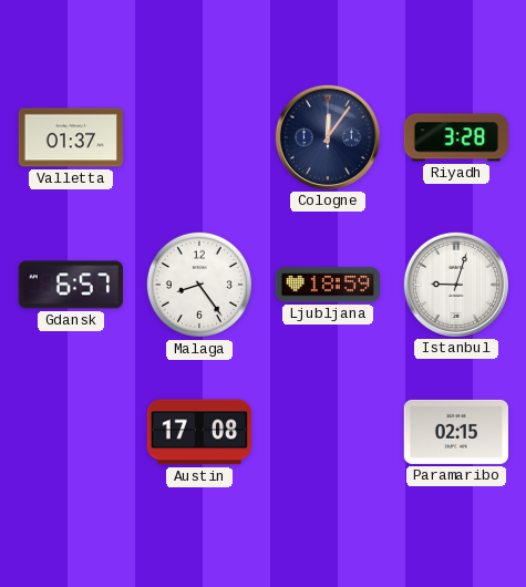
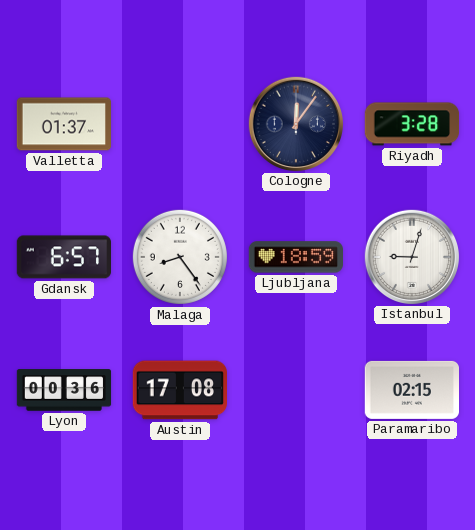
Lyon: none -> 00:36 (64, 390)
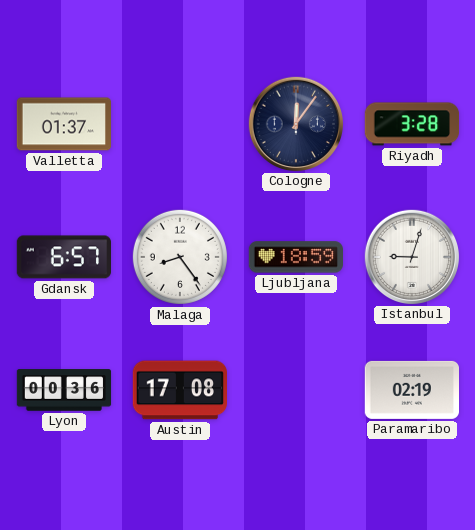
Paramaribo: 02:15 -> 02:19 (411, 390)
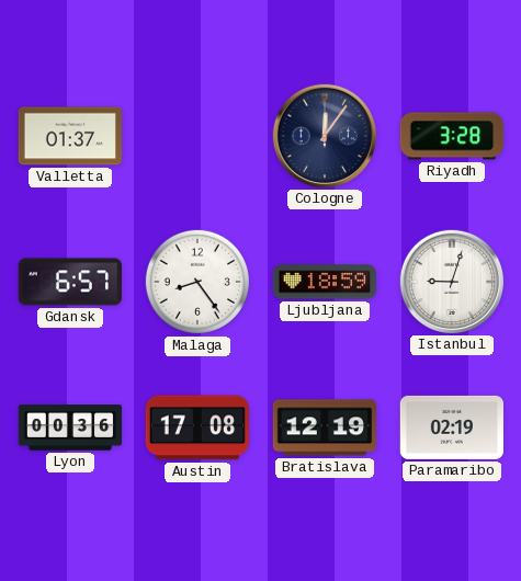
Bratislava: none -> 12:19 (324, 428)
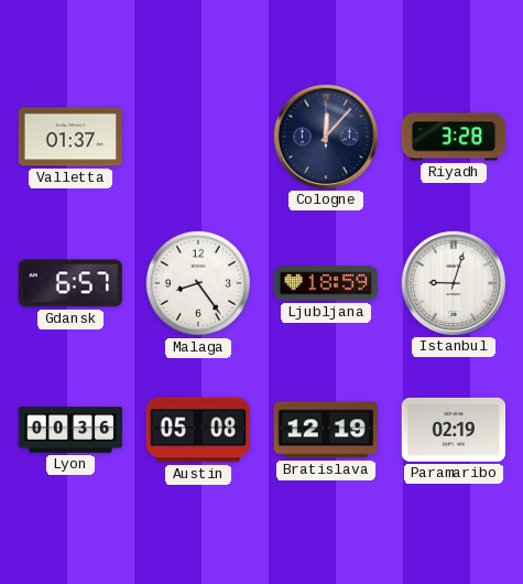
Cologne: 12:06 -> 12:07 (325, 136)
Austin: 17:08 -> 05:08 (197, 430)
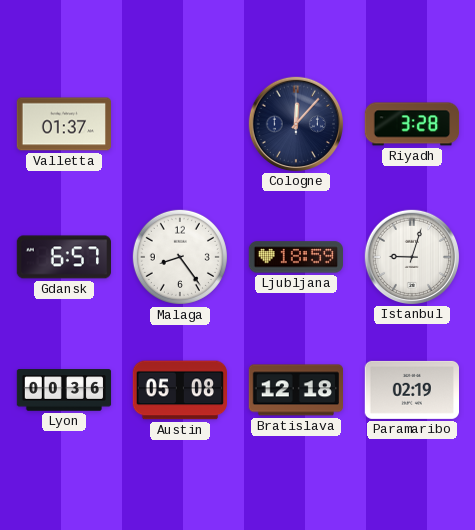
Bratislava: 12:19 -> 12:18 (295, 390)
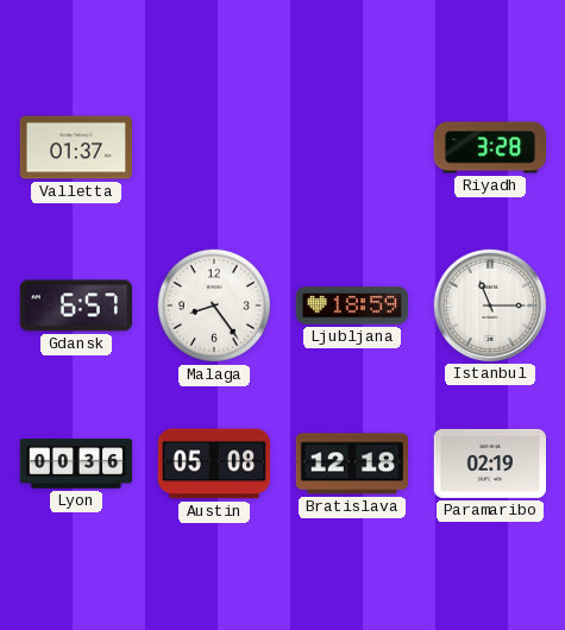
Cologne: 12:07 -> none (295, 123)
Istanbul: 9:03 -> 11:15 (489, 304)
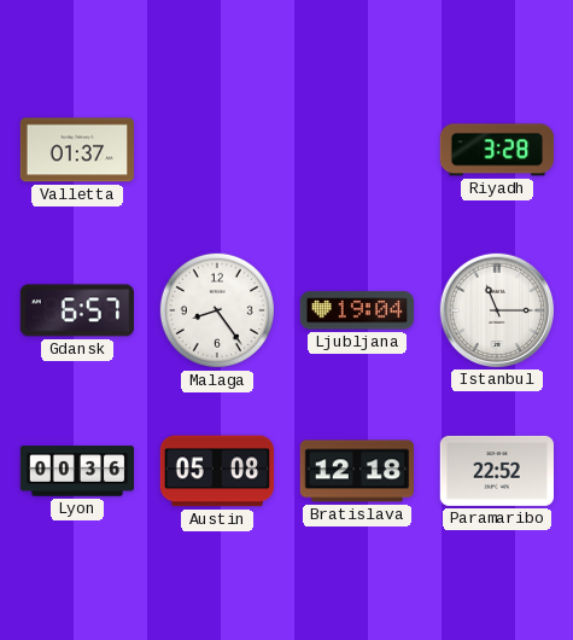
Ljubljana: 18:59 -> 19:04 (356, 310)
Paramaribo: 02:19 -> 22:52 (496, 471)
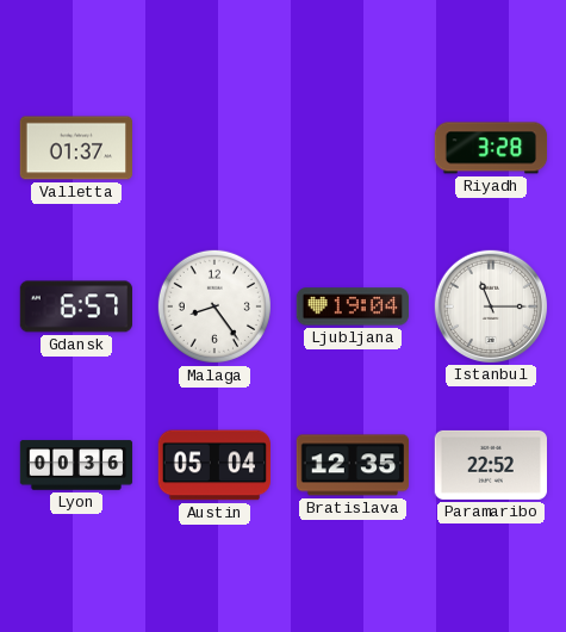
Austin: 05:08 -> 05:04 (213, 465)
Bratislava: 12:18 -> 12:35 (352, 465)
